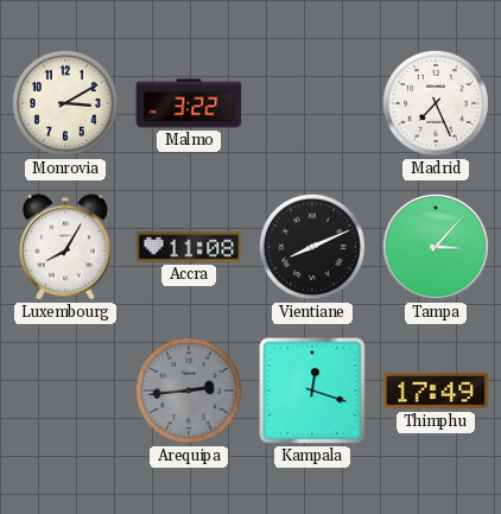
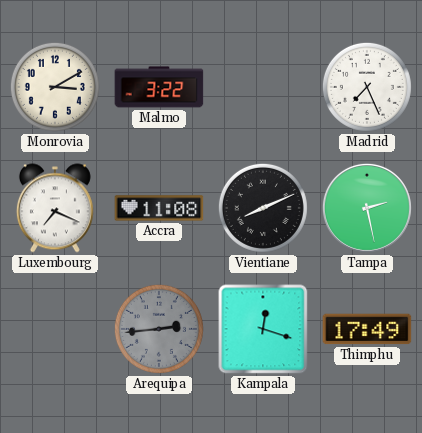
Luxembourg: 8:05 -> 7:19 (55, 208)
Tampa: 3:07 -> 2:28 (367, 208)
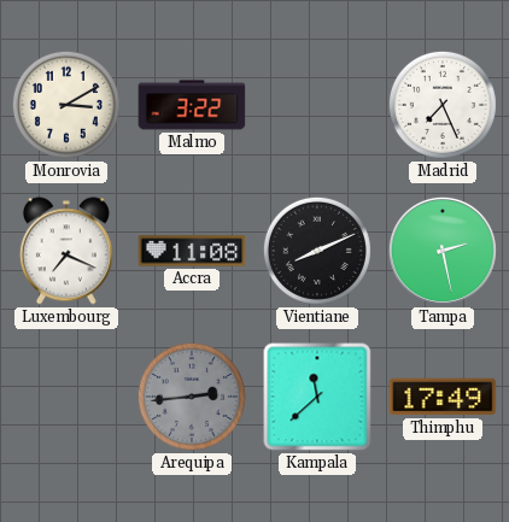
Kampala: 12:18 -> 11:38 (317, 397)
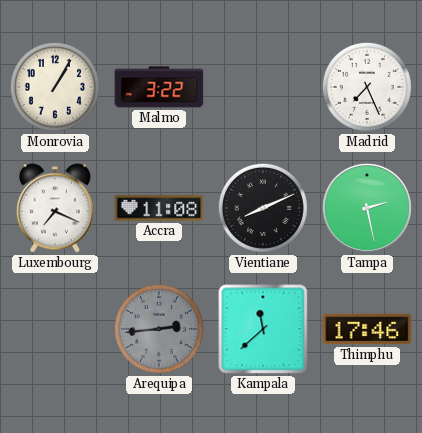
Monrovia: 3:10 -> 1:05 (55, 87)
Thimphu: 17:49 -> 17:46 (367, 329)
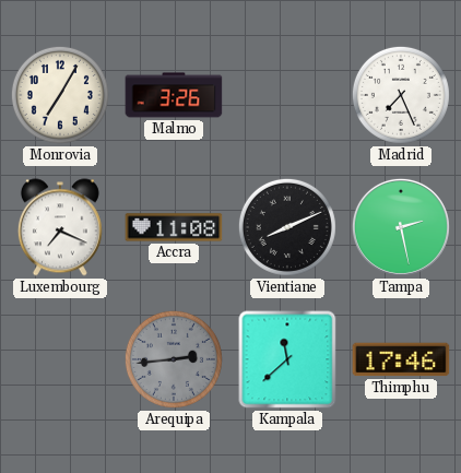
Monrovia: 1:05 -> 7:05 (60, 95)
Malmo: 3:22 -> 3:26 (174, 95)
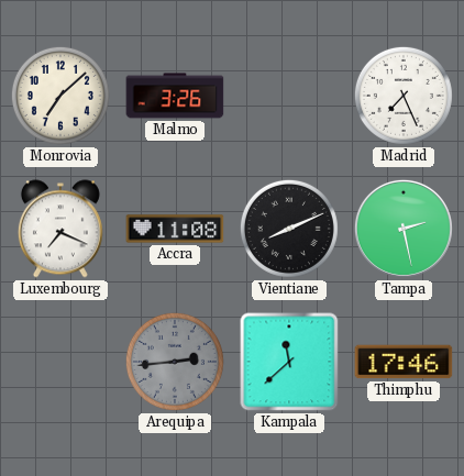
Monrovia: 7:05 -> 7:08 (60, 96)
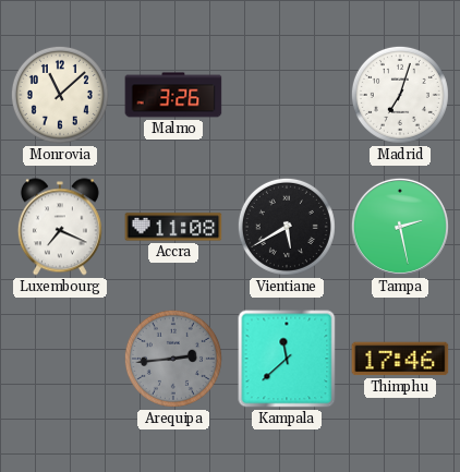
Monrovia: 7:08 -> 11:08 (60, 95)
Madrid: 7:26 -> 7:03 (400, 95)
Vientiane: 8:11 -> 5:40 (287, 227)
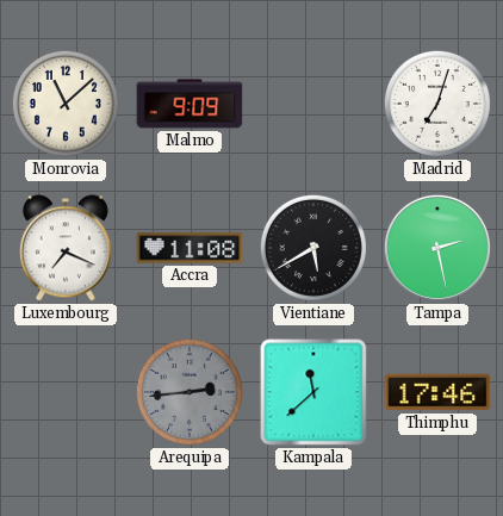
Malmo: 3:26 -> 9:09 (190, 104)
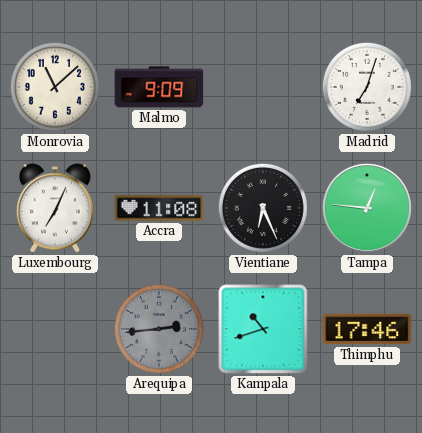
Luxembourg: 7:19 -> 7:04 (55, 208)
Vientiane: 5:40 -> 6:26 (263, 208)
Tampa: 2:28 -> 12:46 (367, 208)
Kampala: 11:38 -> 10:42 (263, 329)
